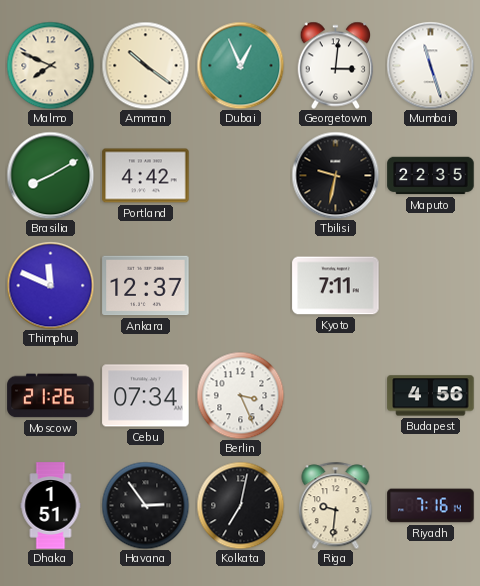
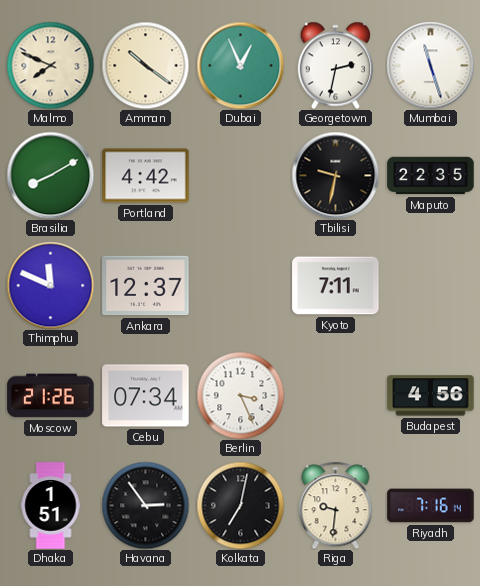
Georgetown: 3:01 -> 2:32 (336, 65)
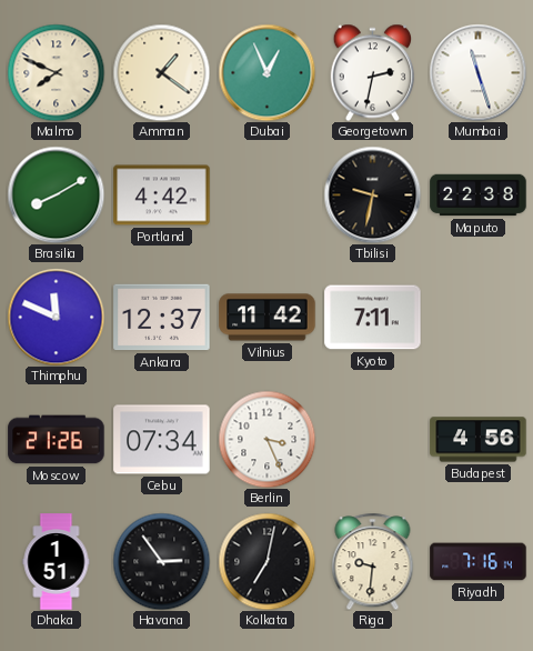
Amman: 10:21 -> 1:21 (161, 72)
Maputo: 22:35 -> 22:38 (479, 196)
Vilnius: none -> 11:42 (268, 318)
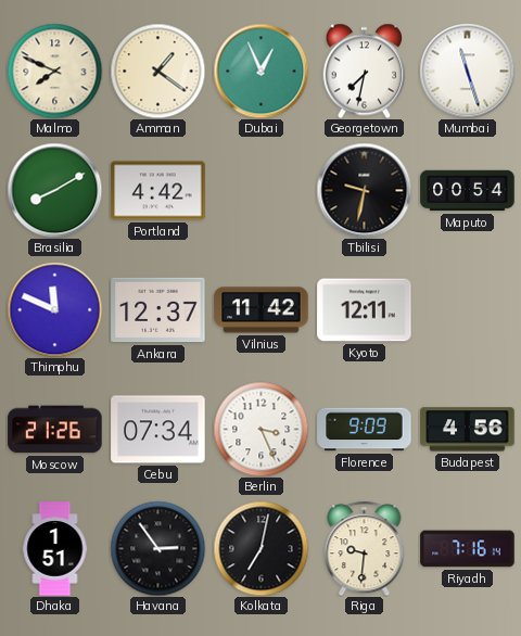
Georgetown: 2:32 -> 7:32 (365, 71)
Maputo: 22:38 -> 00:54 (468, 191)
Kyoto: 7:11 -> 12:11 (365, 310)
Florence: none -> 9:09 (365, 430)
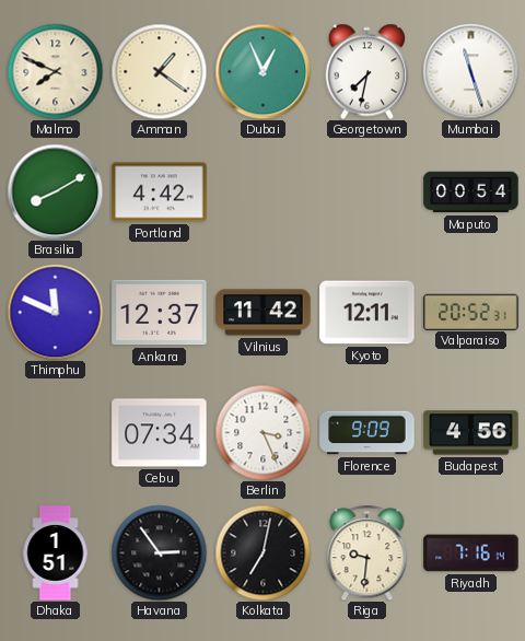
Tbilisi: 9:32 -> none (364, 190)
Valparaiso: none -> 20:52 (471, 312)
Moscow: 21:26 -> none (55, 430)
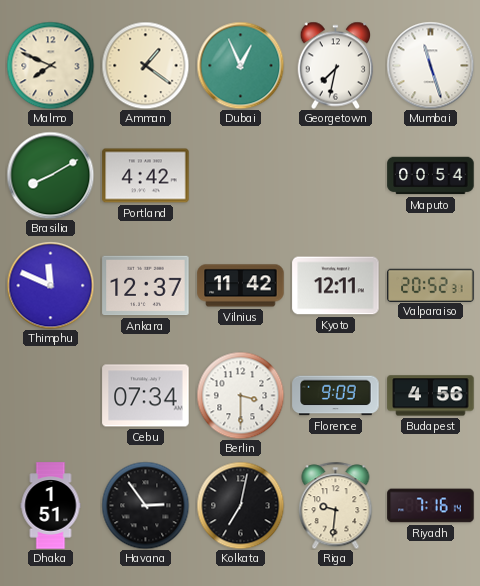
Berlin: 3:26 -> 3:30 (240, 395)
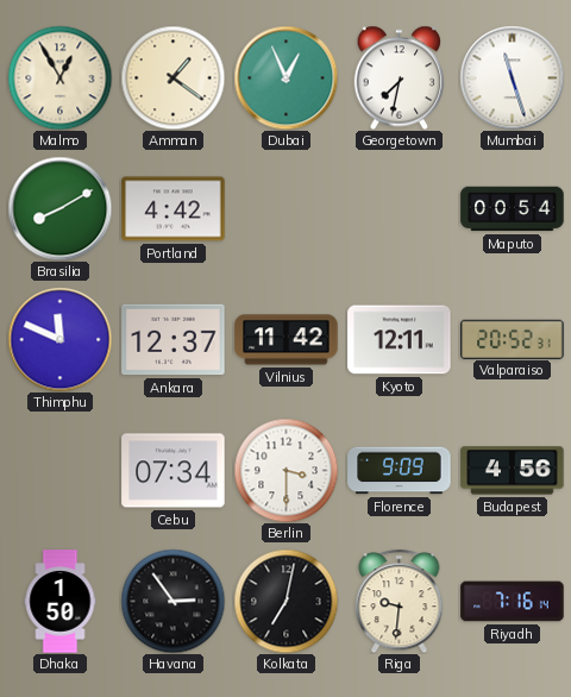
Malmo: 7:49 -> 12:55 (59, 77)
Dhaka: 1:51 -> 1:50 (61, 602)
